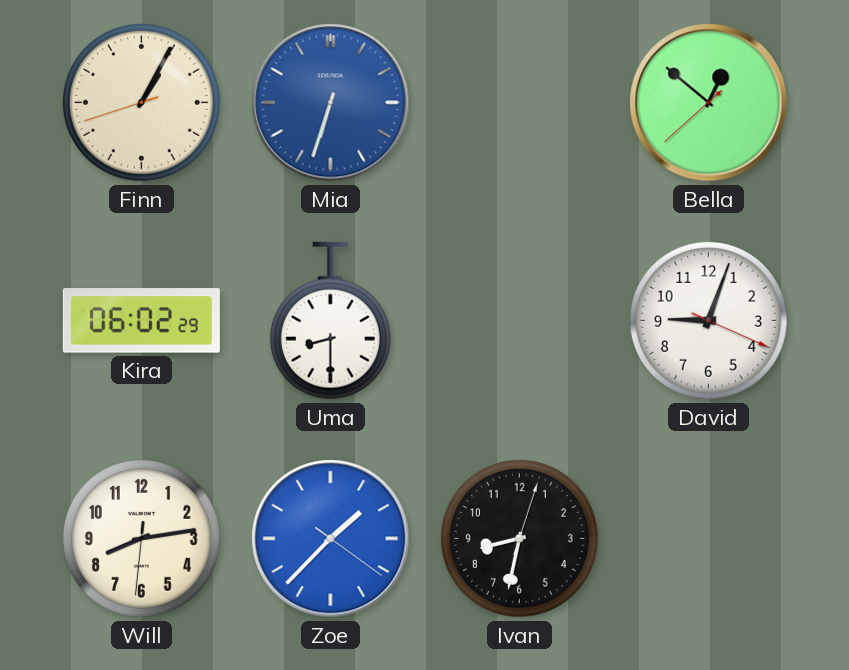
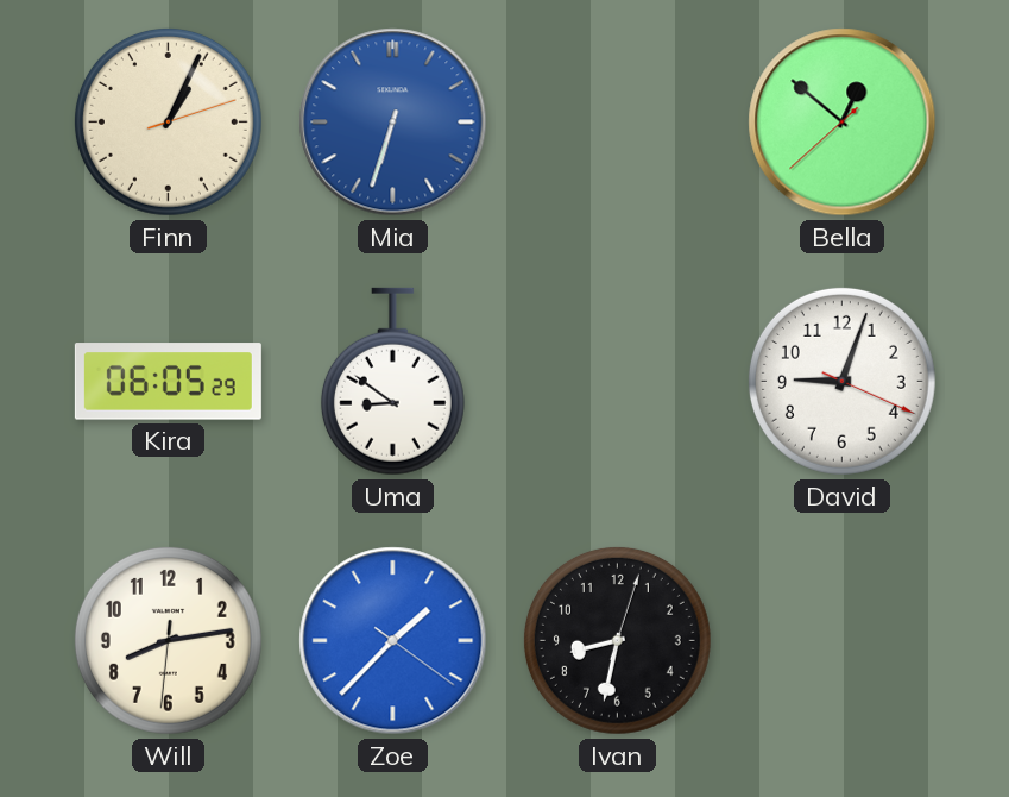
Finn: 1:04:42 -> 1:04:12 (168, 121)
Kira: 06:02 -> 06:05 (168, 382)
Uma: 8:30 -> 8:51 (392, 382)
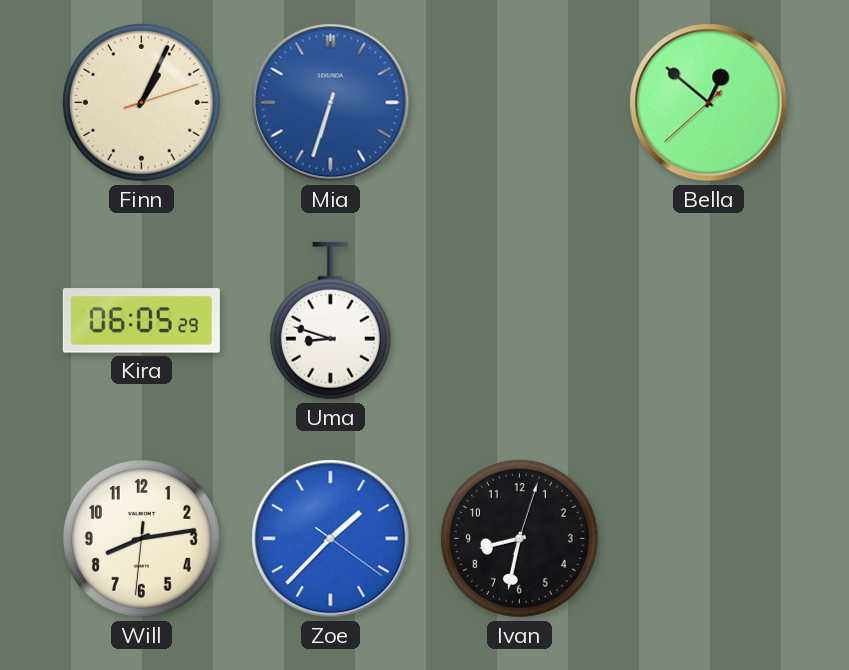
Uma: 8:51 -> 8:48 (330, 321)
David: 9:03 -> none (841, 381)
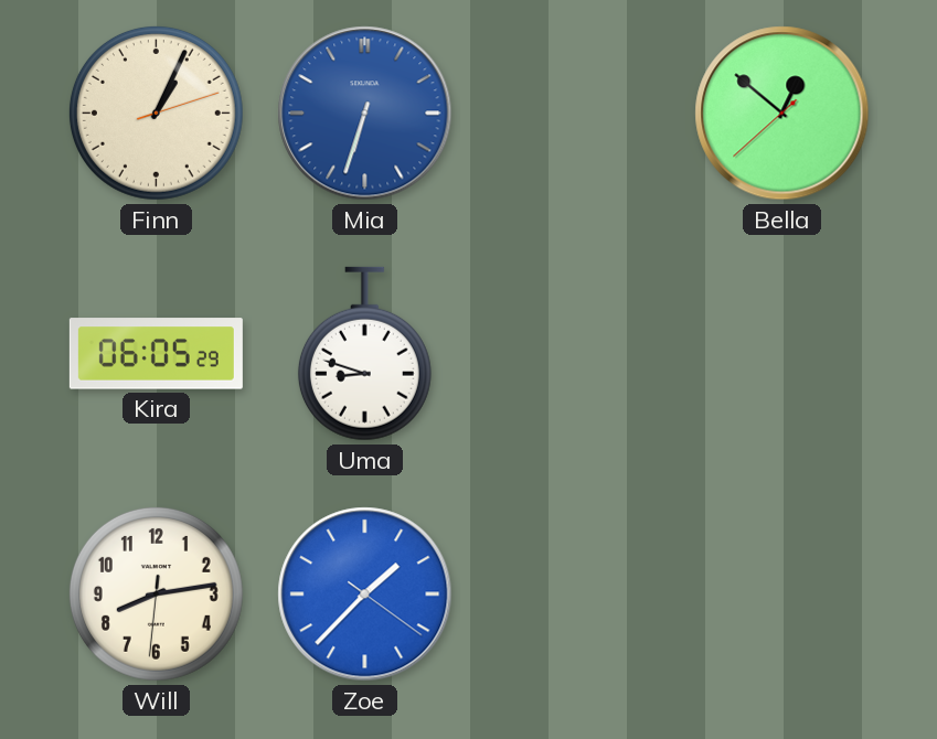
Ivan: 8:32 -> none (519, 538)
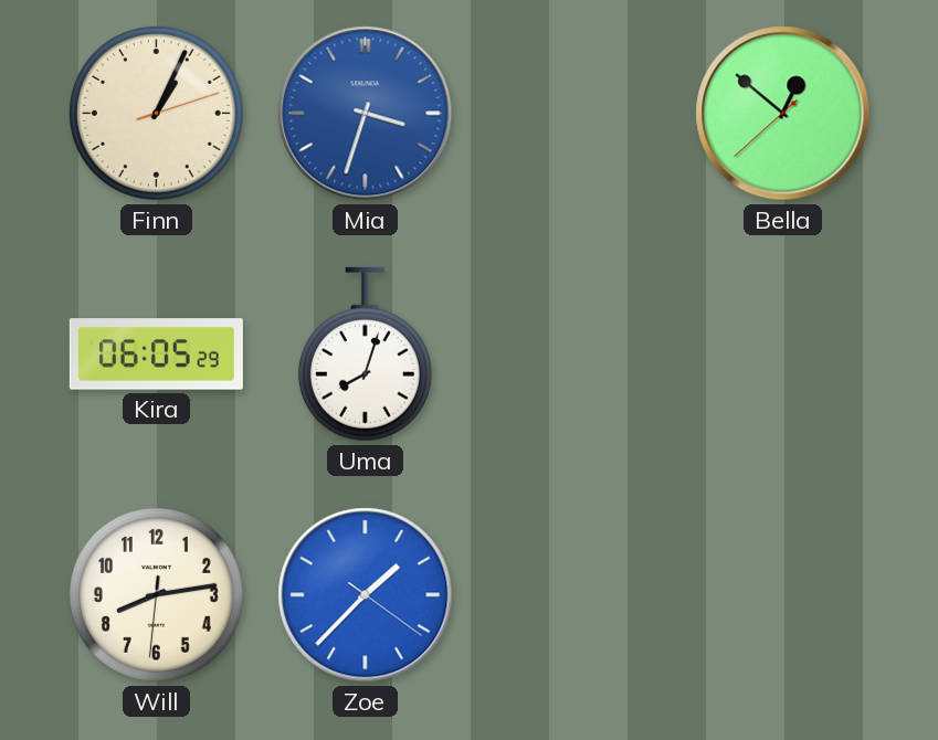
Mia: 6:33 -> 3:33 (366, 114)
Uma: 8:48 -> 8:03 (365, 355)
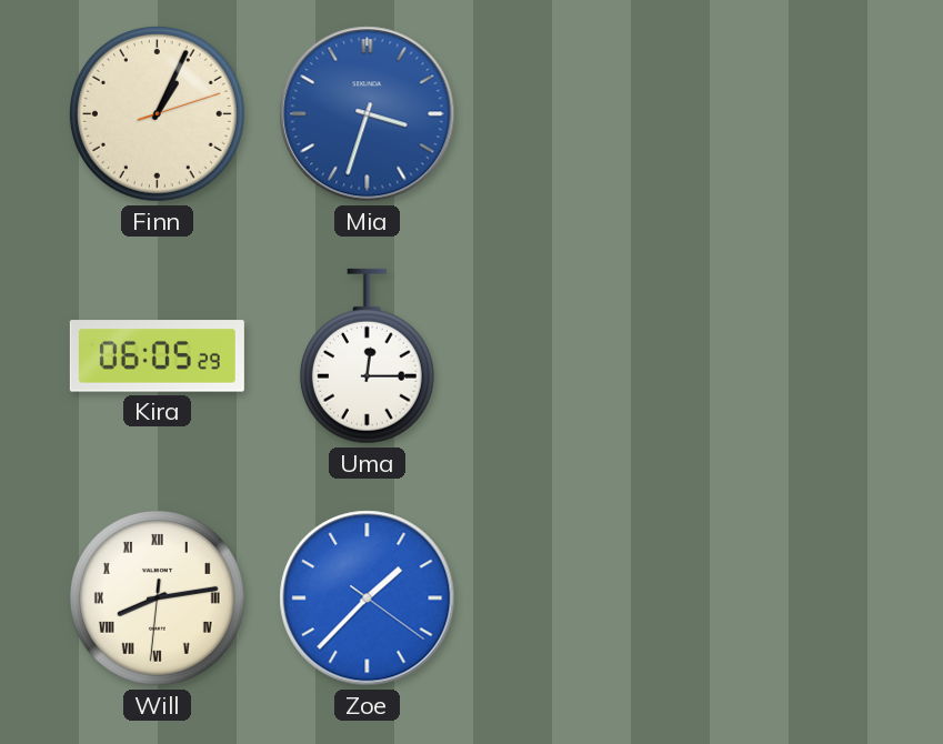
Bella: 12:51 -> none (783, 114)
Uma: 8:03 -> 12:15 (367, 356)
Will numerals: Arabic -> Roman (157, 597)
